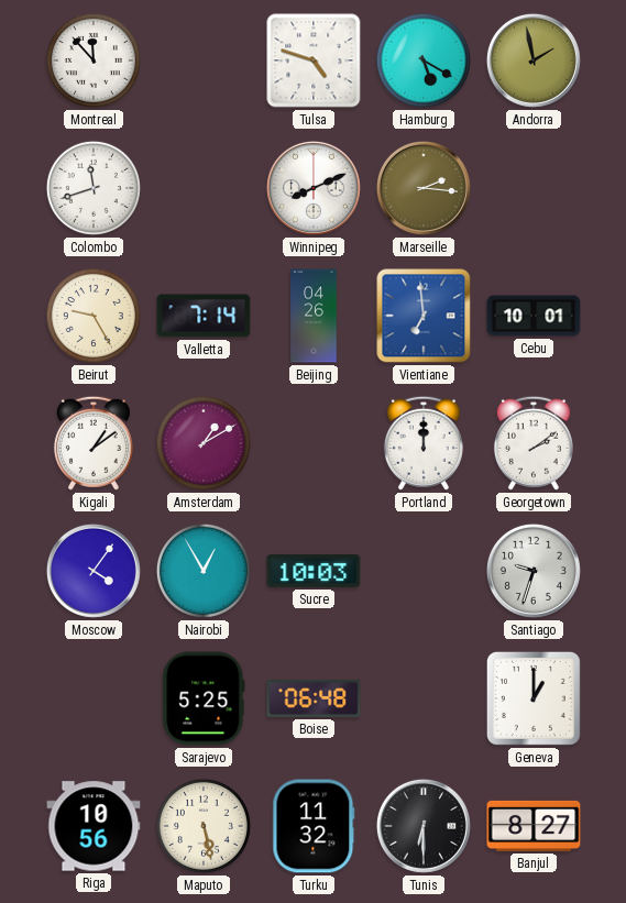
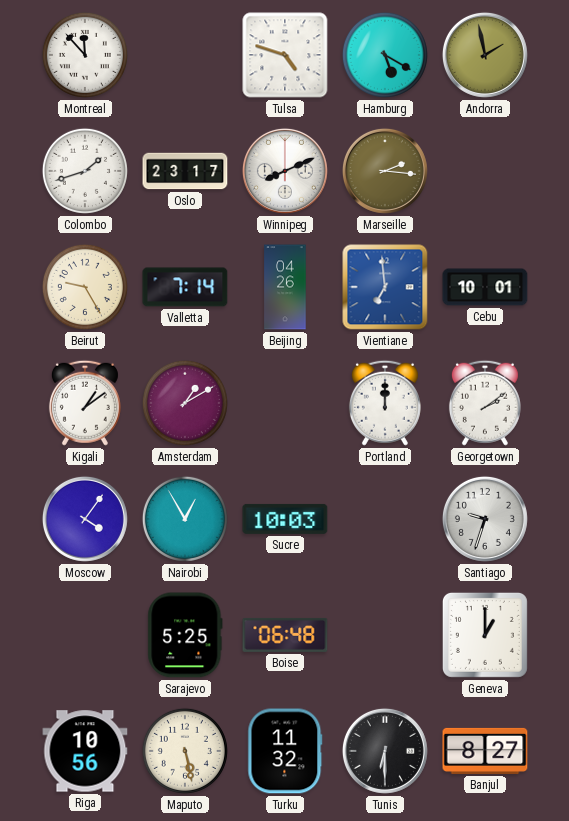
Colombo: 11:42 -> 1:42 (85, 171)
Oslo: none -> 23:17 (185, 171)
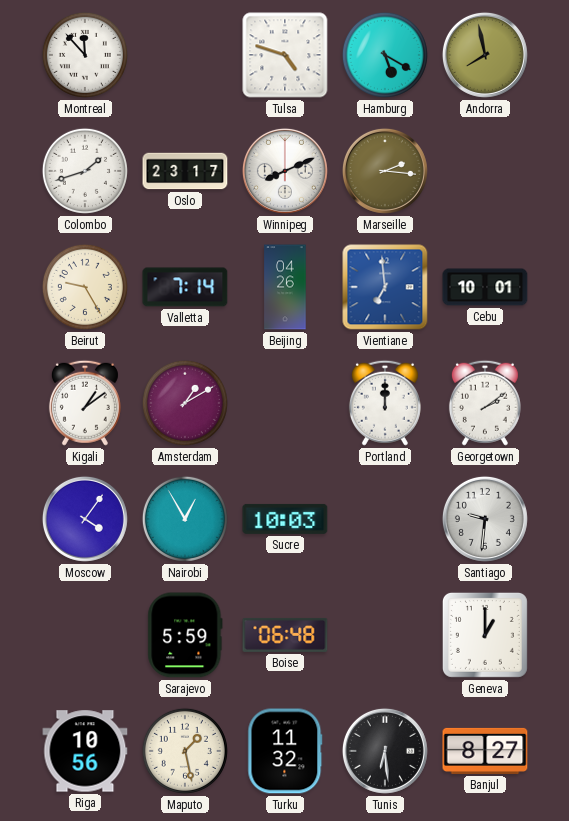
Andorra: 1:58 -> 7:58 (485, 55)
Santiago: 9:33 -> 9:31 (485, 519)
Sarajevo: 5:25 -> 5:59 (185, 635)
Maputo: 5:28 -> 1:28 (185, 751)
Tunis: 6:30 -> 6:29 (385, 751)
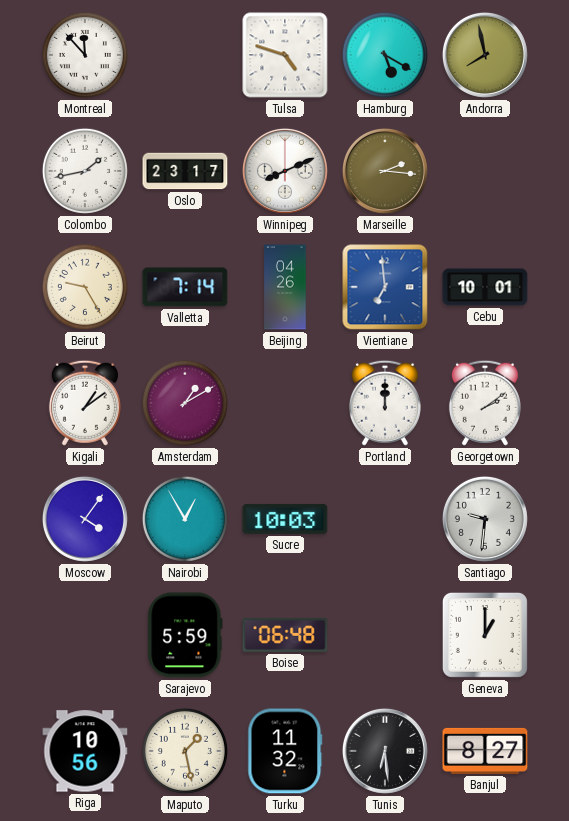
Colombo: 1:42 -> 1:43 (85, 171)
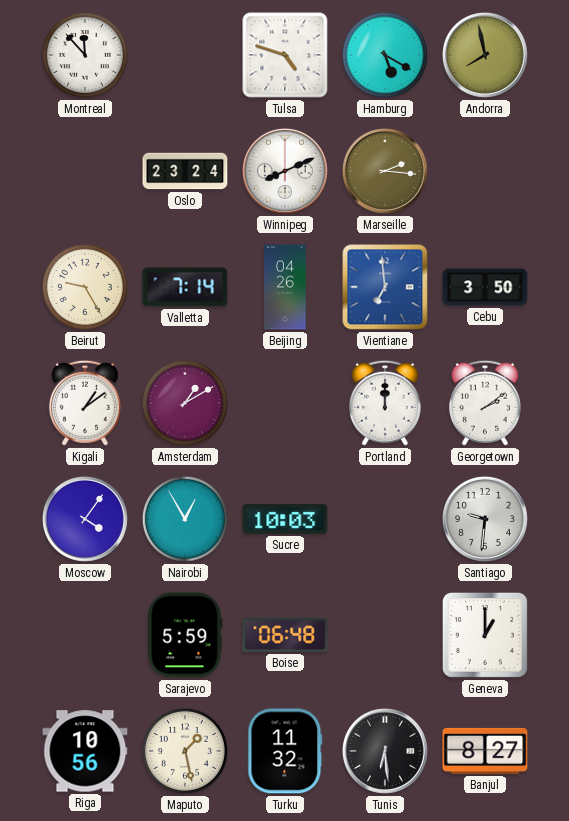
Colombo: 1:43 -> none (85, 171)
Oslo: 23:17 -> 23:24 (185, 171)
Cebu: 10:01 -> 3:50 (485, 287)
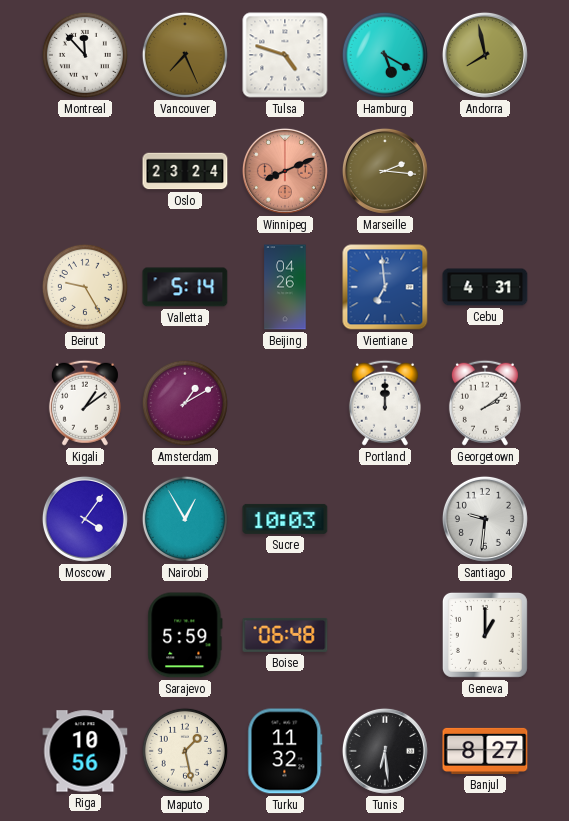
Vancouver: none -> 7:26 (185, 55)
Winnipeg dial: white -> salmon (285, 171)
Valletta: 7:14 -> 5:14 (185, 287)
Cebu: 3:50 -> 4:31 (485, 287)
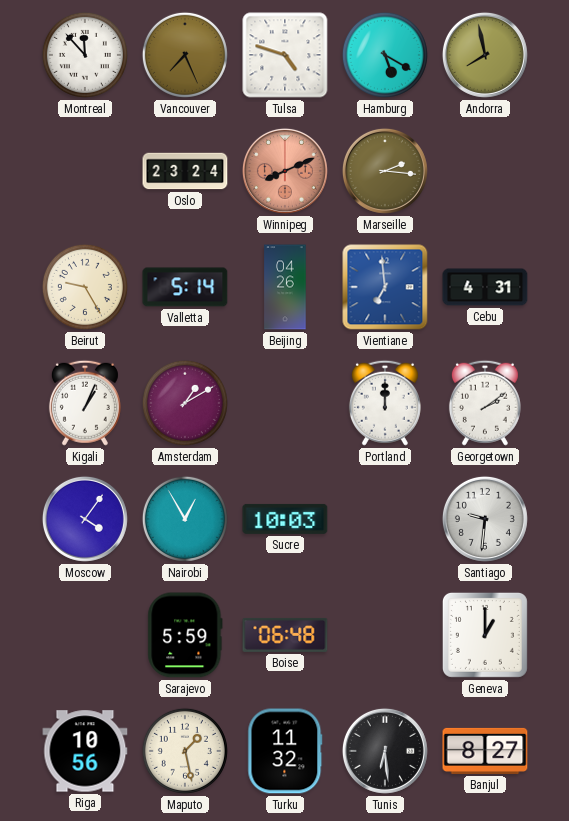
Kigali: 1:09 -> 1:04 (85, 403)
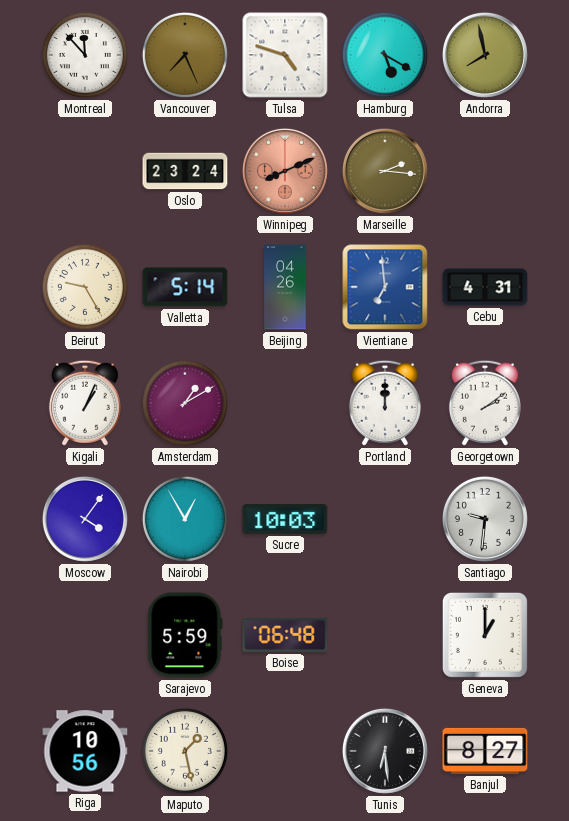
Turku: 11:32 -> none (285, 751)
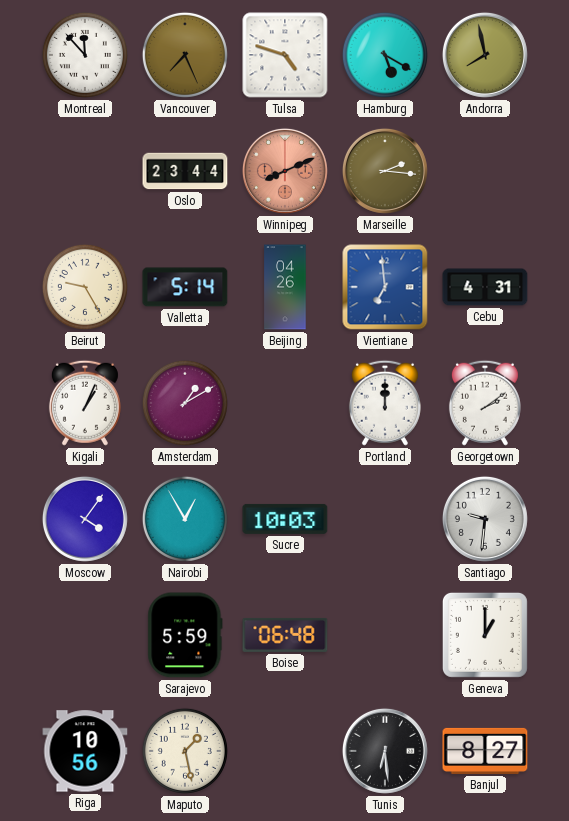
Oslo: 23:24 -> 23:44 (185, 171)
